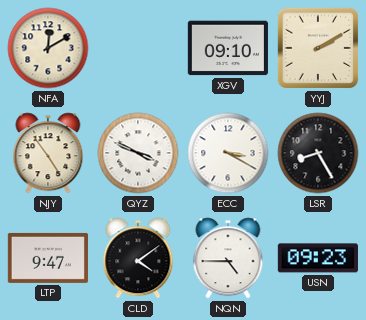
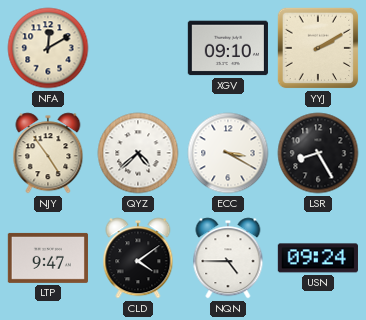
QYZ: 3:49 -> 4:38 (138, 153)
USN: 09:23 -> 09:24 (318, 258)
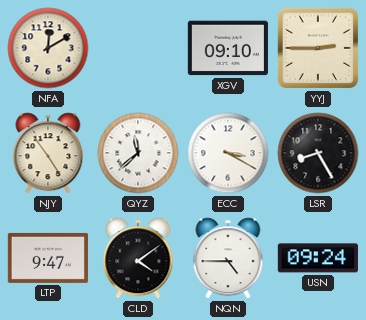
YYJ: 2:10 -> 2:45 (318, 48)
QYZ: 4:38 -> 11:38 (138, 153)
